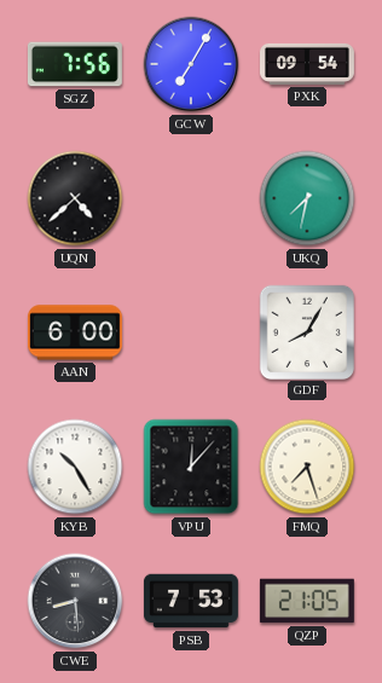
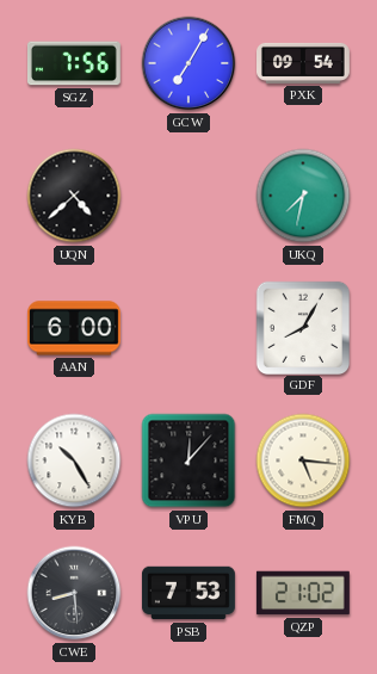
FMQ: 7:27 -> 5:16 (303, 460)
QZP: 21:05 -> 21:02 (303, 593)
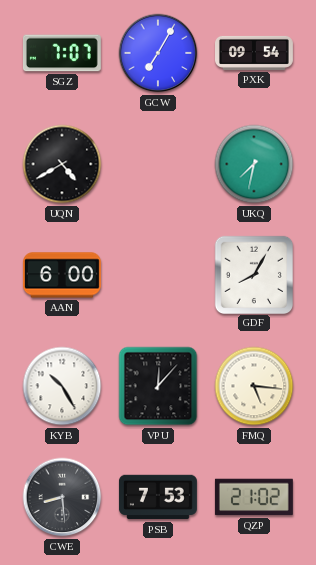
SGZ: 7:56 -> 7:07 (62, 53)
UQN: 4:38 -> 4:40 (62, 164)
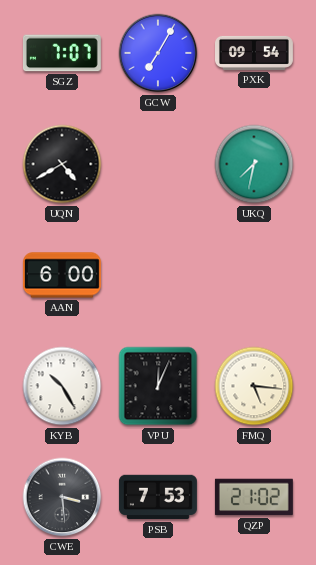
GDF: 8:05 -> none (253, 274)
VPU: 12:07 -> 12:04 (158, 386)
CWE: 8:29 -> 3:29 (62, 497)
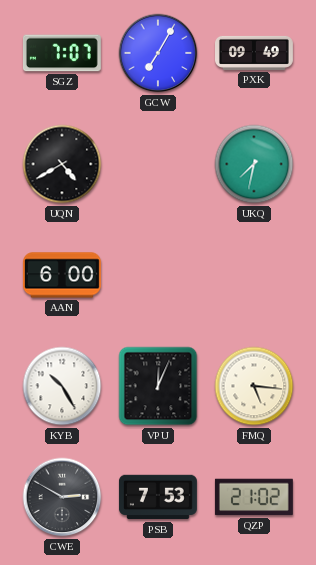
PXK: 09:54 -> 09:49 (255, 53)
CWE: 3:29 -> 2:50 (62, 497)
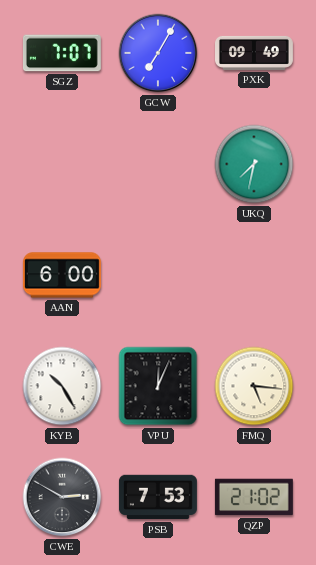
UQN: 4:40 -> none (62, 164)
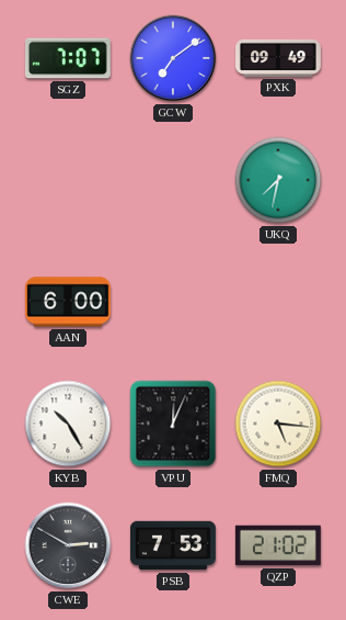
GCW: 7:05 -> 7:09 (173, 58)
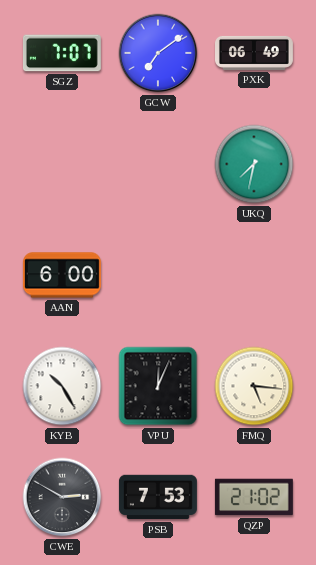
PXK: 09:49 -> 06:49 (255, 53)
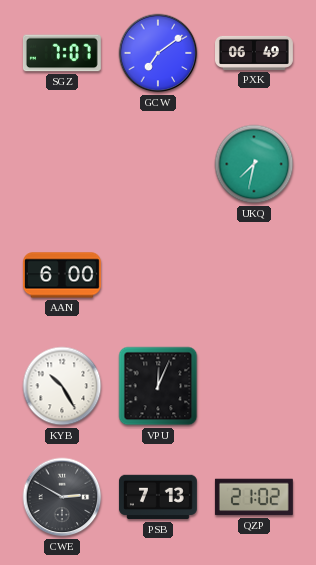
FMQ: 5:16 -> none (254, 386)
PSB: 7:53 -> 7:13 (158, 497)
